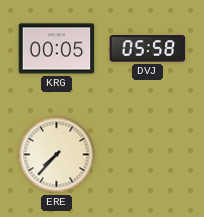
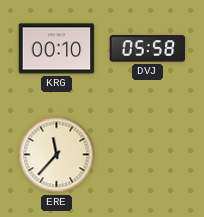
KRG: 00:05 -> 00:10 (57, 49)
ERE: 7:37 -> 11:37 (57, 155)
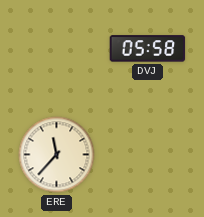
KRG: 00:10 -> none (57, 49)
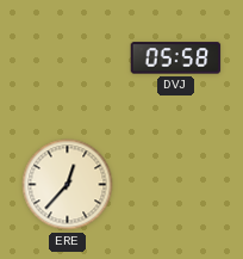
ERE: 11:37 -> 12:37 (68, 185)
